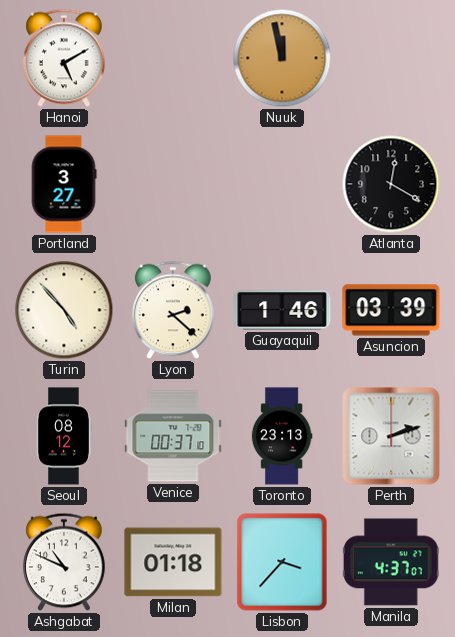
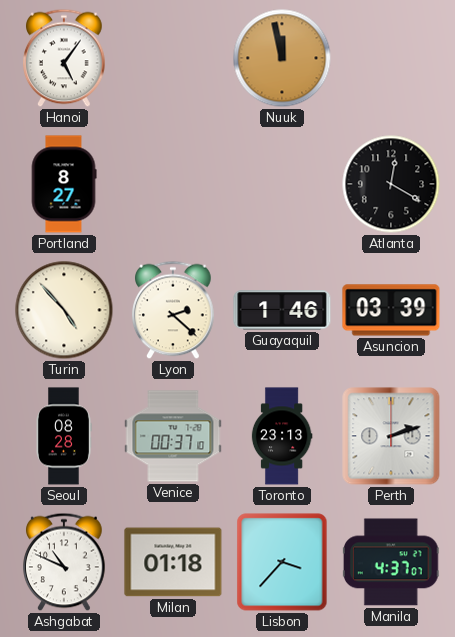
Hanoi: 5:10 -> 5:06 (64, 58)
Portland: 3:27 -> 8:27 (64, 184)
Seoul: 08:12 -> 08:28 (64, 436)
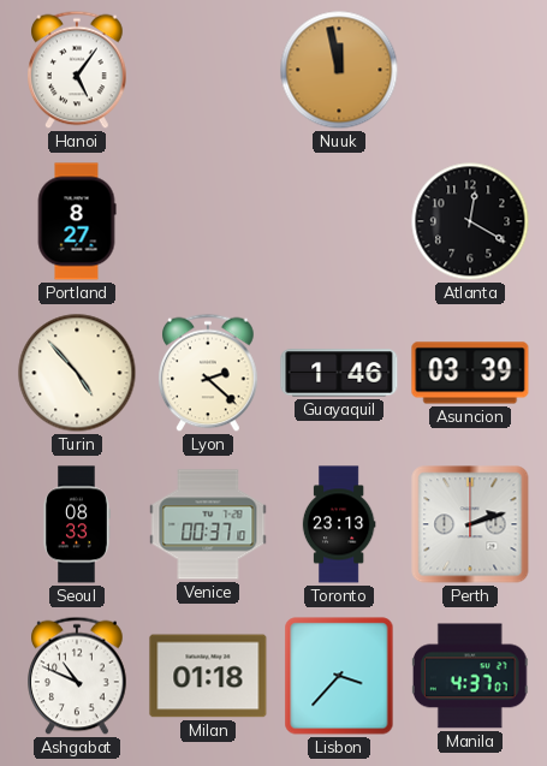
Seoul: 08:28 -> 08:33 (77, 524)
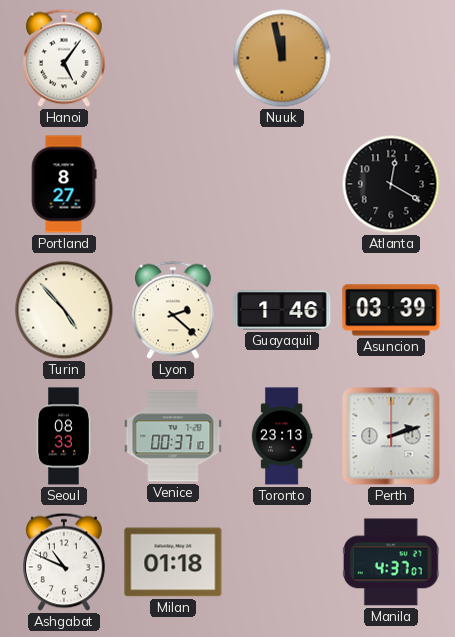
Lisbon: 3:37 -> none (339, 676)
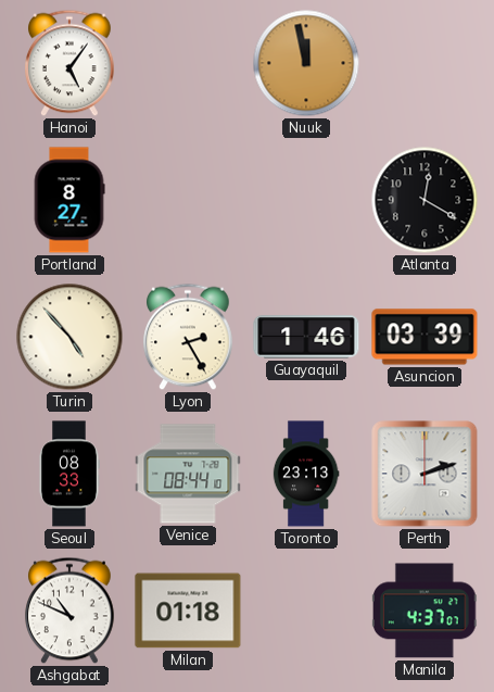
Lyon: 2:22 -> 2:25 (188, 337)
Venice: 00:37 -> 08:44 (188, 474)
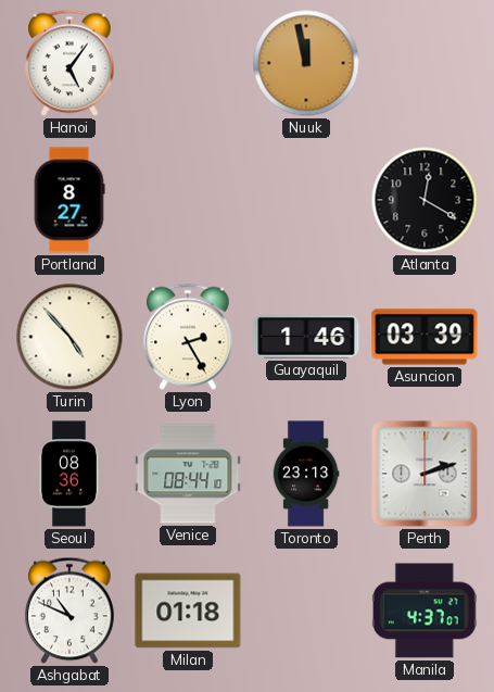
Seoul: 08:33 -> 08:36 (69, 474)
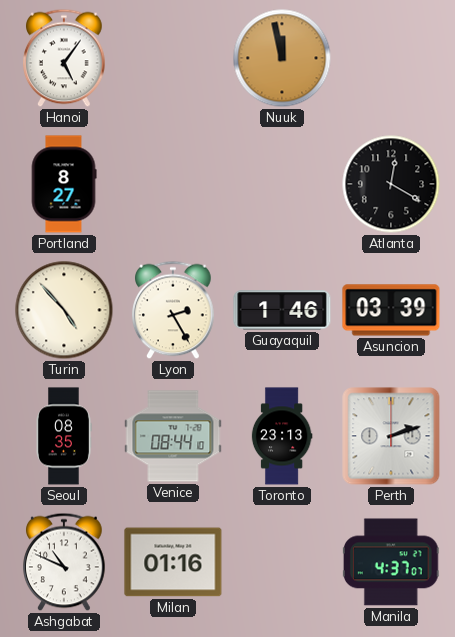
Seoul: 08:36 -> 08:35 (64, 436)
Milan: 01:18 -> 01:16 (173, 562)
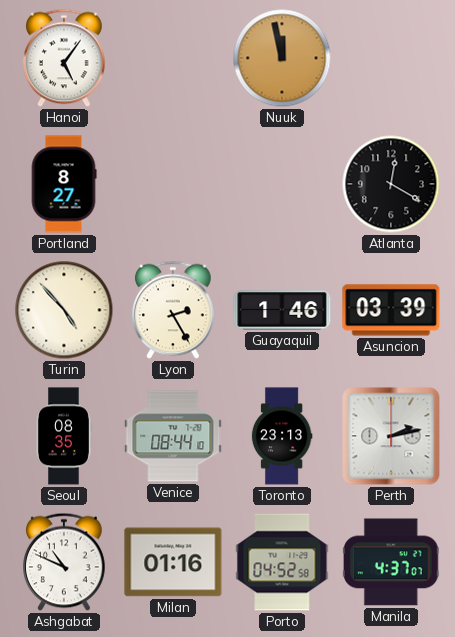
Perth: 2:12 -> 2:13 (391, 436)
Porto: none -> 04:52 (282, 562)
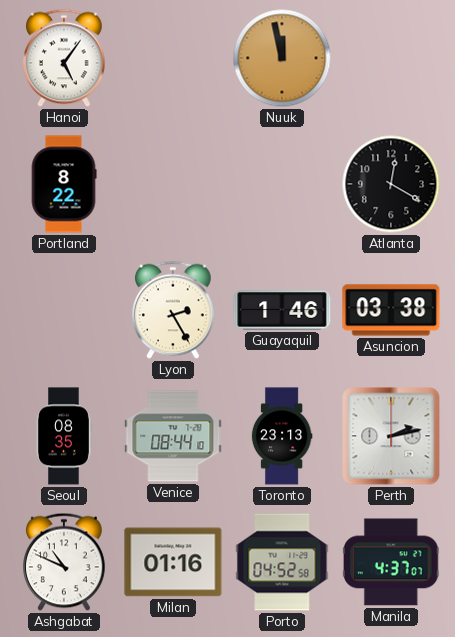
Portland: 8:27 -> 8:22 (64, 184)
Turin: 4:53 -> none (64, 310)
Asuncion: 03:39 -> 03:38 (391, 310)
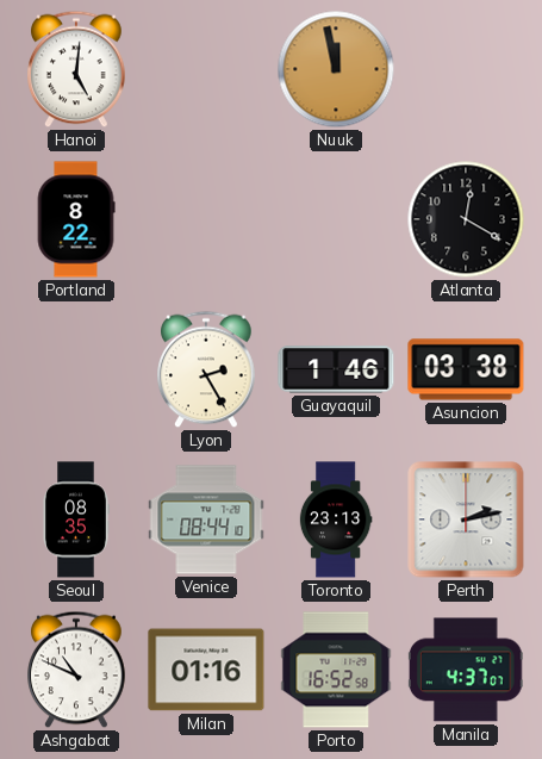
Hanoi: 5:06 -> 5:01 (76, 69)
Porto: 04:52 -> 16:52 (336, 670)
